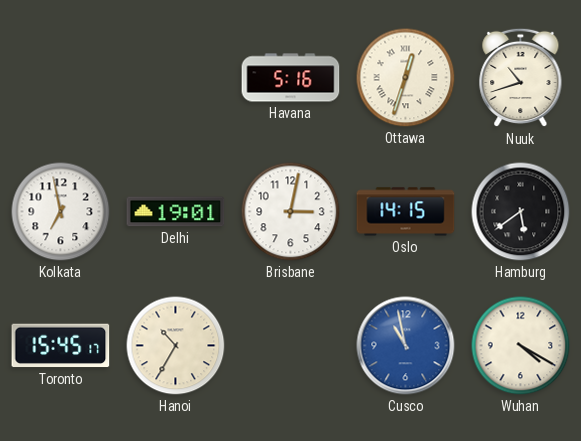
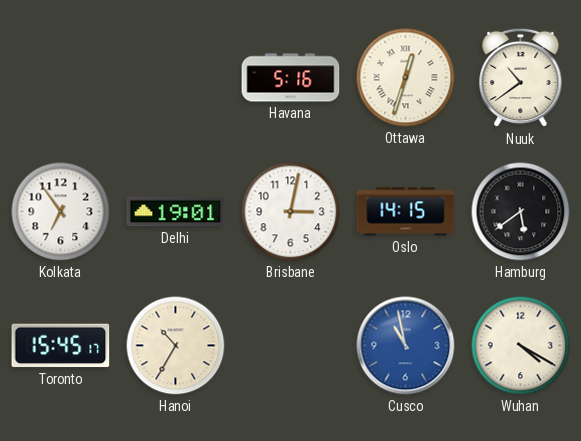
Nuuk: 10:42 -> 10:39 (521, 78)
Kolkata: 6:58 -> 6:54 (61, 212)
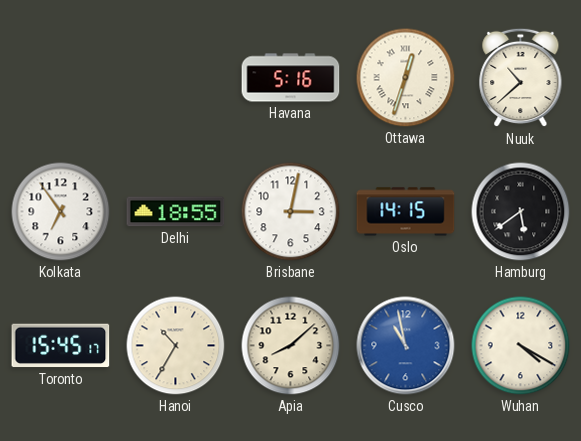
Nuuk: 10:39 -> 10:38 (521, 78)
Delhi: 19:01 -> 18:55 (176, 212)
Apia: none -> 8:08 (291, 346)
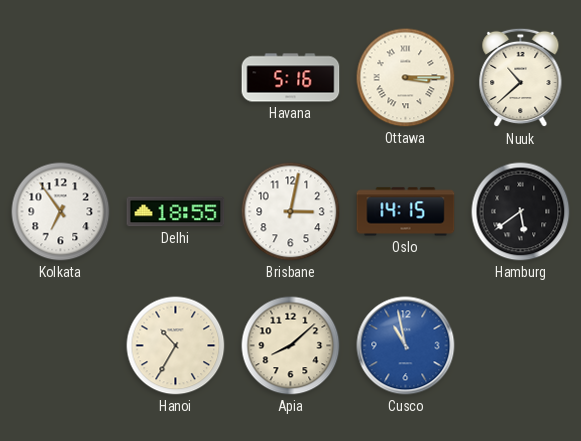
Ottawa: 12:33 -> 3:15 (406, 78)
Toronto: 15:45 -> none (61, 346)
Wuhan: 4:20 -> none (521, 346)
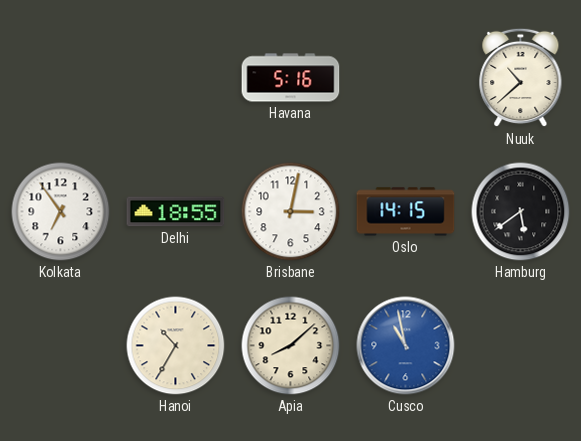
Ottawa: 3:15 -> none (406, 78)
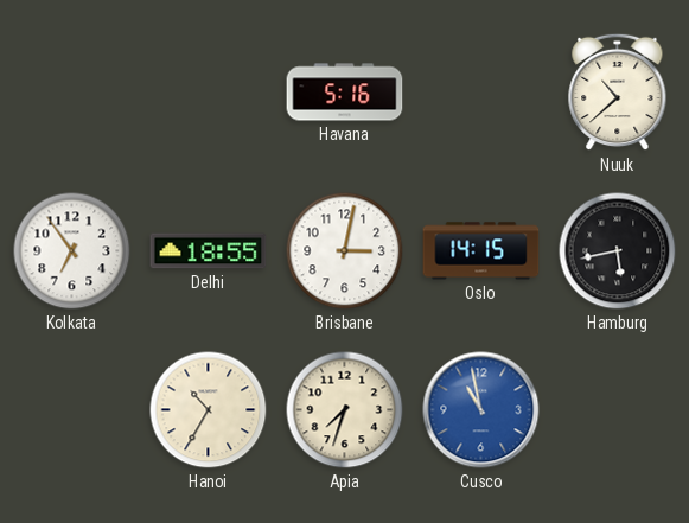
Hamburg: 5:39 -> 5:43 (618, 251)
Apia: 8:08 -> 7:33 (345, 410)
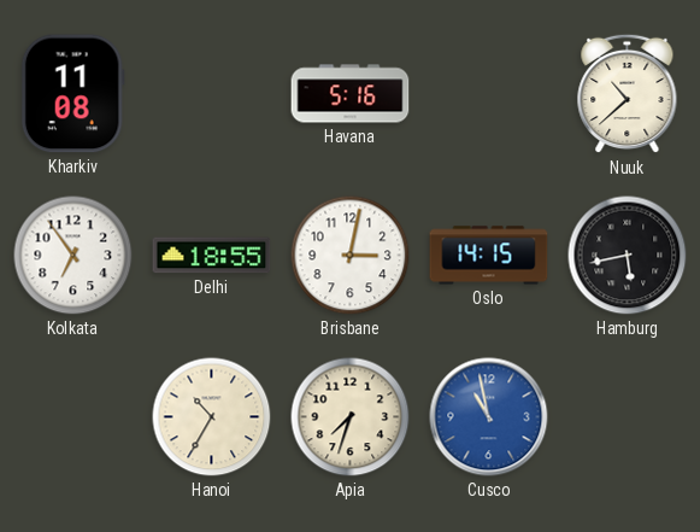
Kharkiv: none -> 11:08 (72, 94)
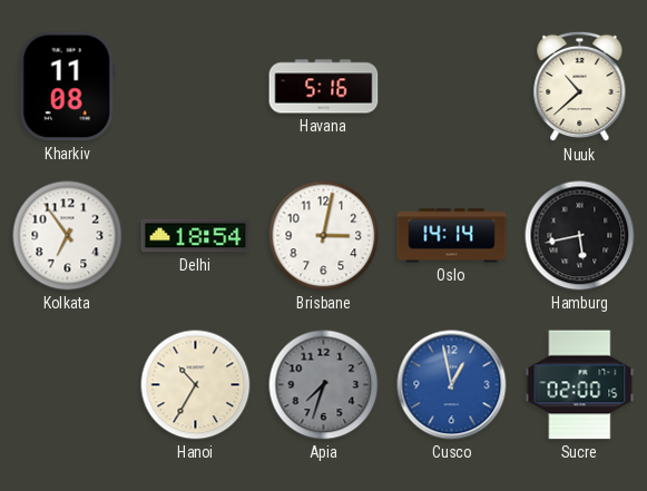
Delhi: 18:55 -> 18:54 (196, 236)
Oslo: 14:15 -> 14:14 (452, 236)
Apia dial: cream -> grey (324, 385)
Cusco: 10:58 -> 12:58 (452, 385)
Sucre: none -> 02:00 (580, 385)
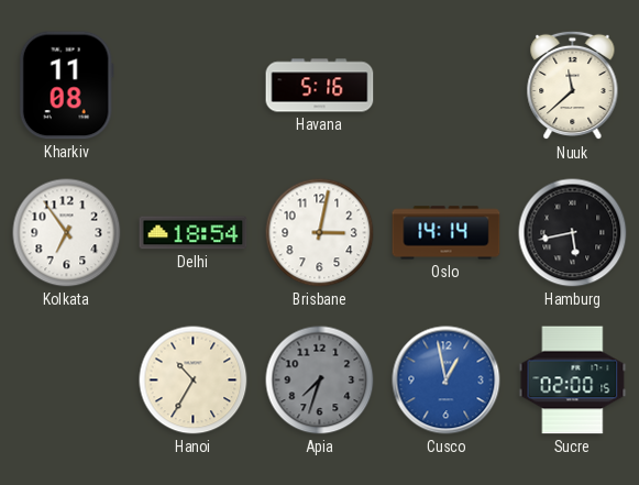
Nuuk: 10:38 -> 11:38 (573, 86)
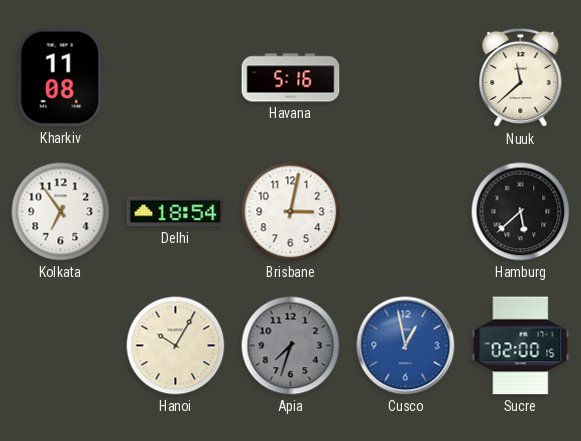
Oslo: 14:14 -> none (447, 233)
Hamburg: 5:43 -> 5:38 (521, 212)
Hanoi: 10:35 -> 10:05 (176, 346)
